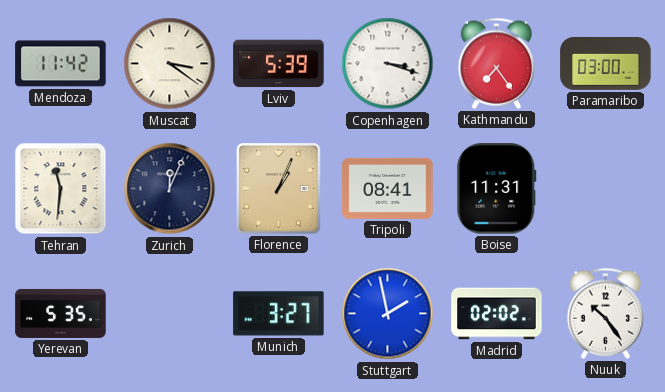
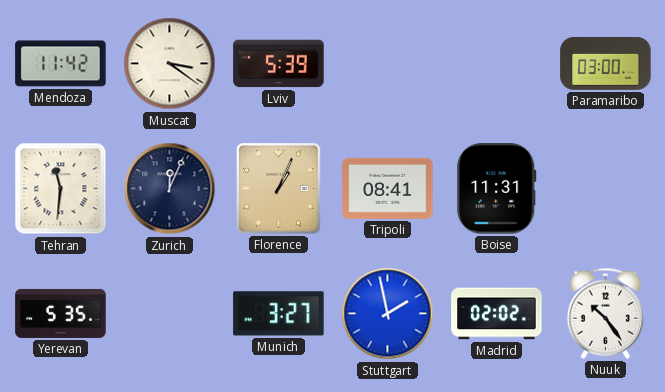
Copenhagen: 3:18 -> none (388, 64)
Kathmandu: 7:24 -> none (496, 63)
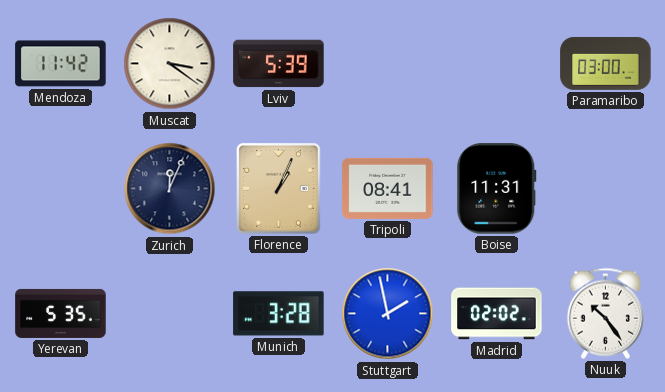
Tehran: 11:31 -> none (61, 189)
Munich: 3:27 -> 3:28 (279, 314)
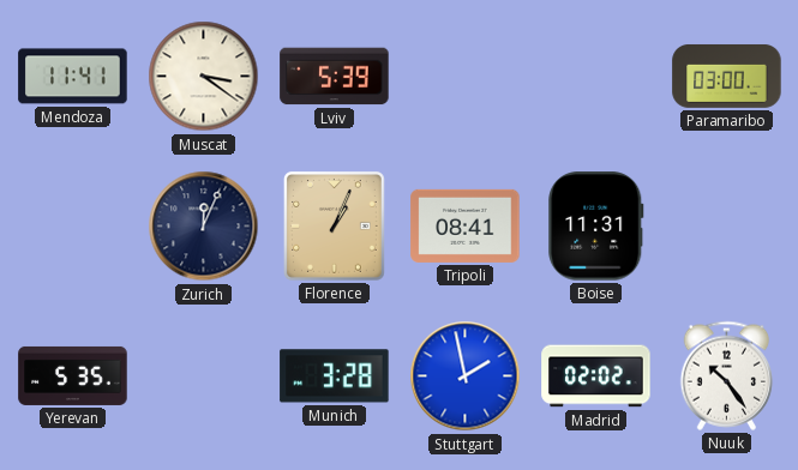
Mendoza: 11:42 -> 11:41 (73, 77)
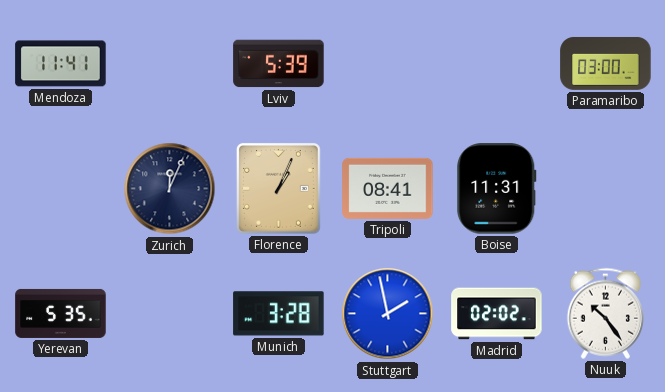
Muscat: 3:21 -> none (204, 77)
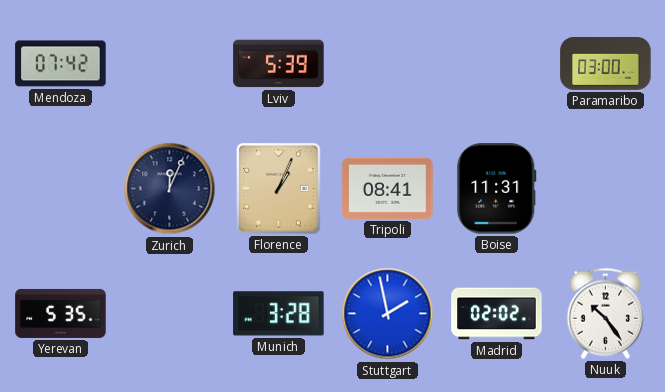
Mendoza: 11:41 -> 07:42 (61, 64)
